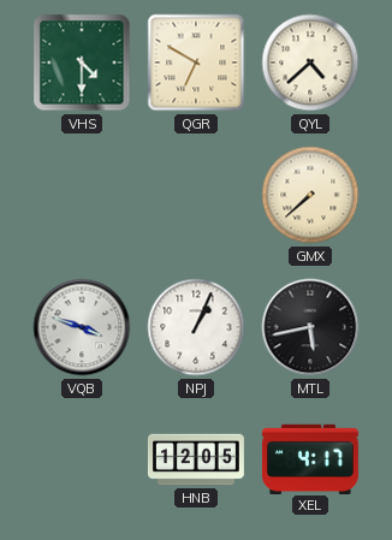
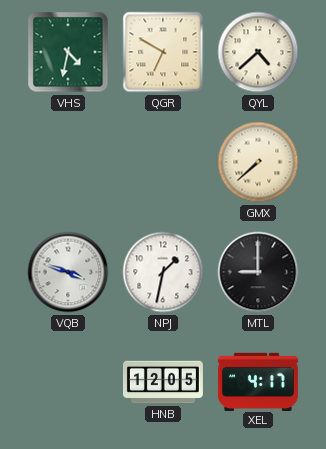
VHS: 4:30 -> 4:32 (68, 52)
NPJ: 1:04 -> 1:32 (163, 272)
MTL: 5:43 -> 9:00 (258, 272)
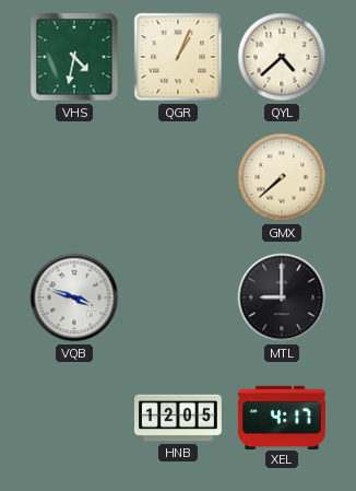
QGR: 6:50 -> 1:04 (178, 57)
NPJ: 1:32 -> none (163, 272)
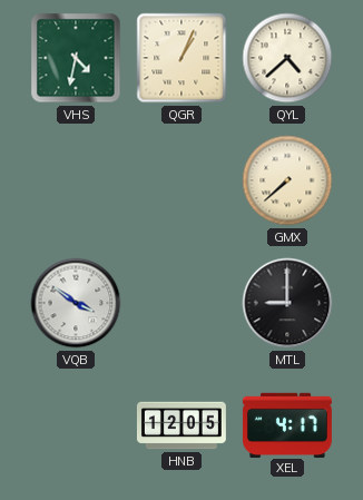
VQB: 3:48 -> 3:51 (76, 303)
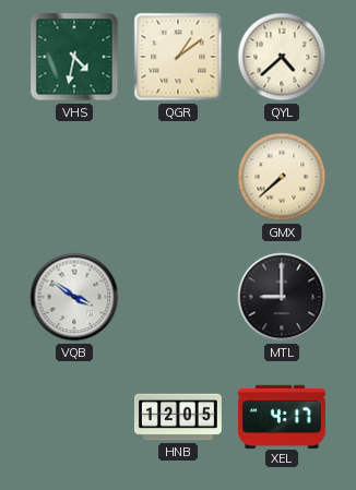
QGR: 1:04 -> 1:09 (178, 57)
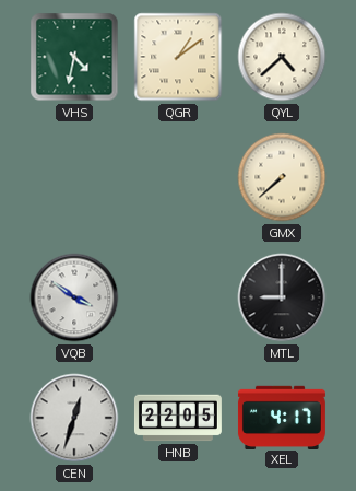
CEN: none -> 12:33 (74, 418)
HNB: 12:05 -> 22:05 (178, 418)
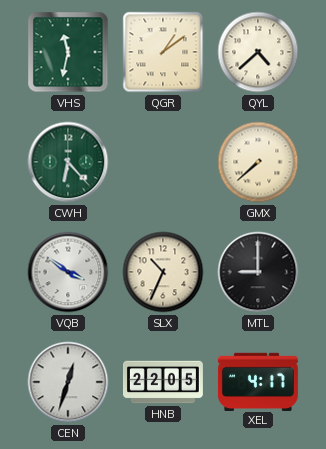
VHS: 4:32 -> 11:32 (68, 52)
CWH: none -> 6:23 (68, 162)
SLX: none -> 10:34 (163, 272)
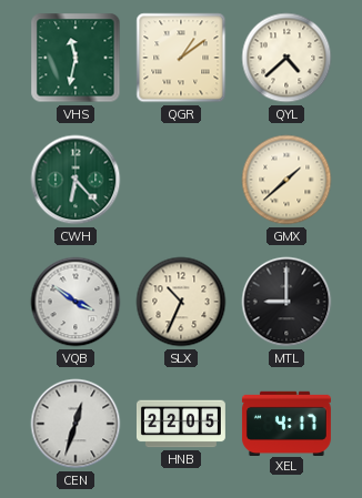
GMX: 7:38 -> 1:38 (286, 180)
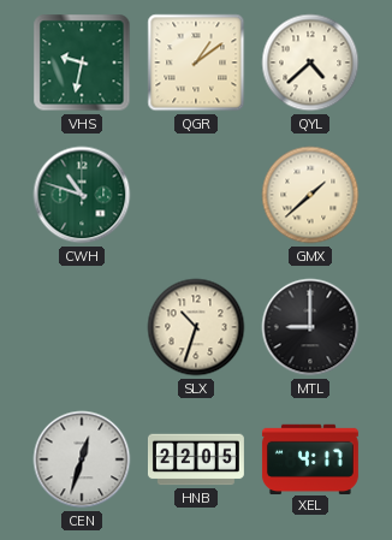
VHS: 11:32 -> 9:32 (82, 63)
CWH: 6:23 -> 10:48 (82, 195)
VQB: 3:51 -> none (76, 302)
SLX: 10:34 -> 10:33 (196, 327)
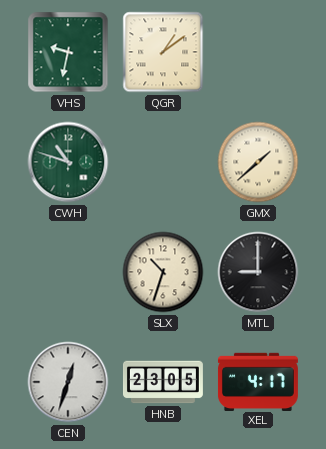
QYL: 4:38 -> none (310, 63)
HNB: 22:05 -> 23:05 (163, 382)
